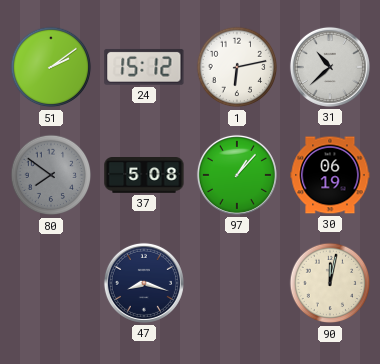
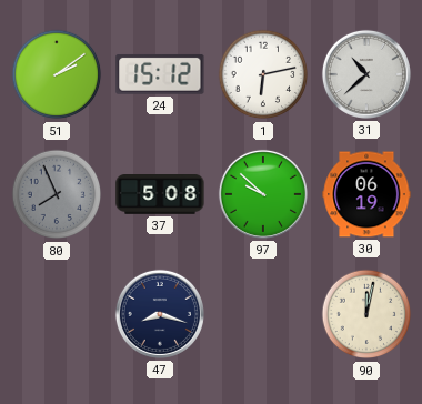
80: 7:51 -> 7:56 (57, 194)
97: 1:07 -> 9:52 (263, 194)
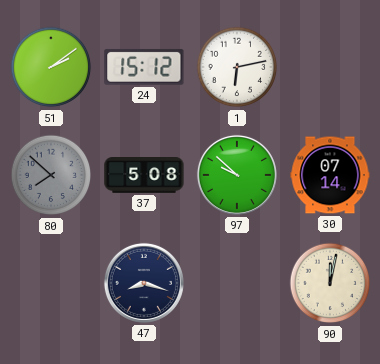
31: 10:38 -> none (366, 74)
80: 7:56 -> 7:52 (51, 175)
30: 06:19 -> 07:14 (330, 175)
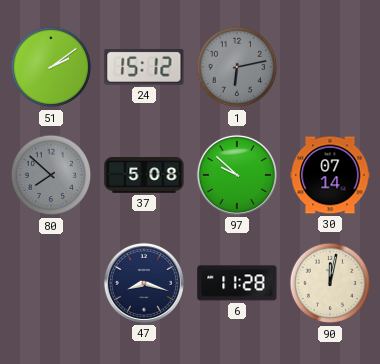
1 dial: white -> grey (237, 67)
6: none -> 11:28 (237, 283)
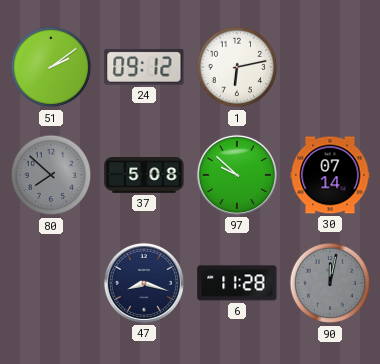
24: 15:12 -> 09:12 (144, 67)
1 dial: grey -> white (237, 67)
90 dial: cream -> grey (330, 283)
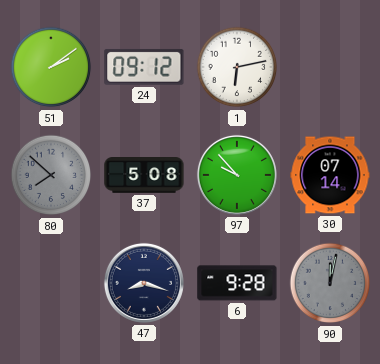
97: 9:52 -> 9:53 (237, 175)
6: 11:28 -> 9:28 (237, 283)
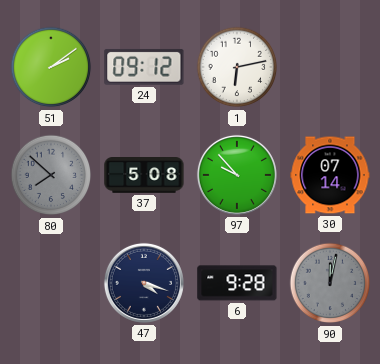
47: 8:18 -> 4:18 (144, 283)
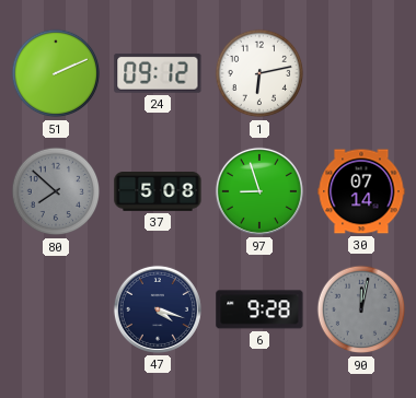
51: 2:09 -> 2:11 (56, 73)
97: 9:53 -> 8:57 (259, 191)
